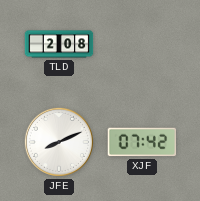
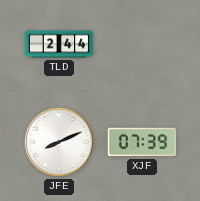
TLD: 2:08 -> 2:44 (59, 44)
XJF: 07:42 -> 07:39 (142, 142)
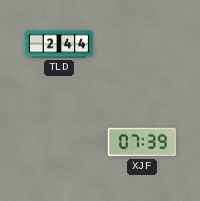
JFE: 8:11 -> none (59, 142)
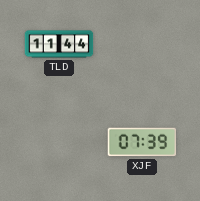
TLD: 2:44 -> 11:44 (59, 44)
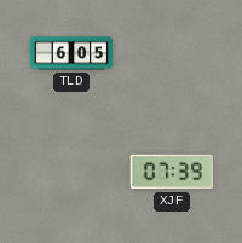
TLD: 11:44 -> 6:05 (71, 53)
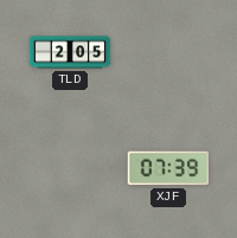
TLD: 6:05 -> 2:05 (70, 52)
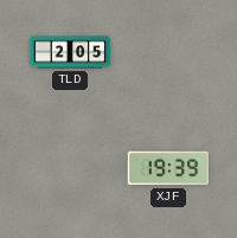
XJF: 07:39 -> 19:39 (168, 168)
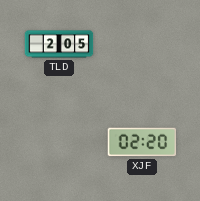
XJF: 19:39 -> 02:20 (142, 142)
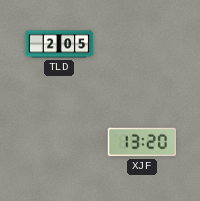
XJF: 02:20 -> 13:20 (142, 142)
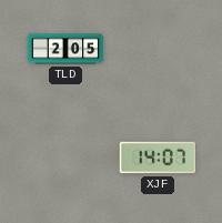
XJF: 13:20 -> 14:07 (158, 158)
